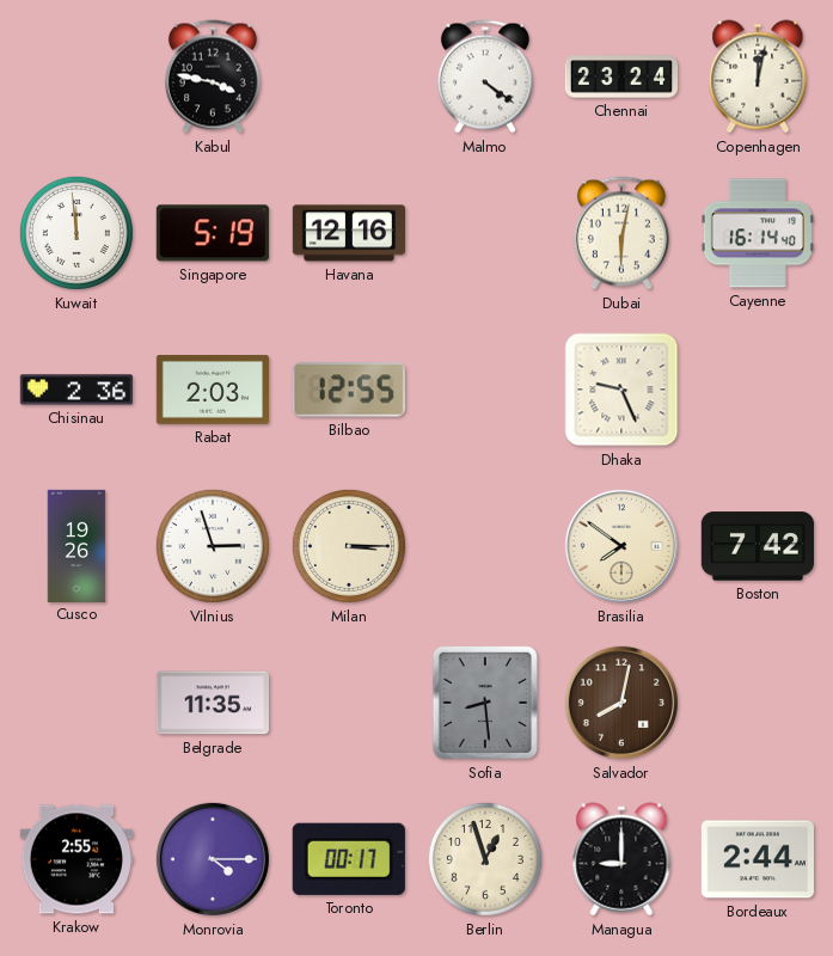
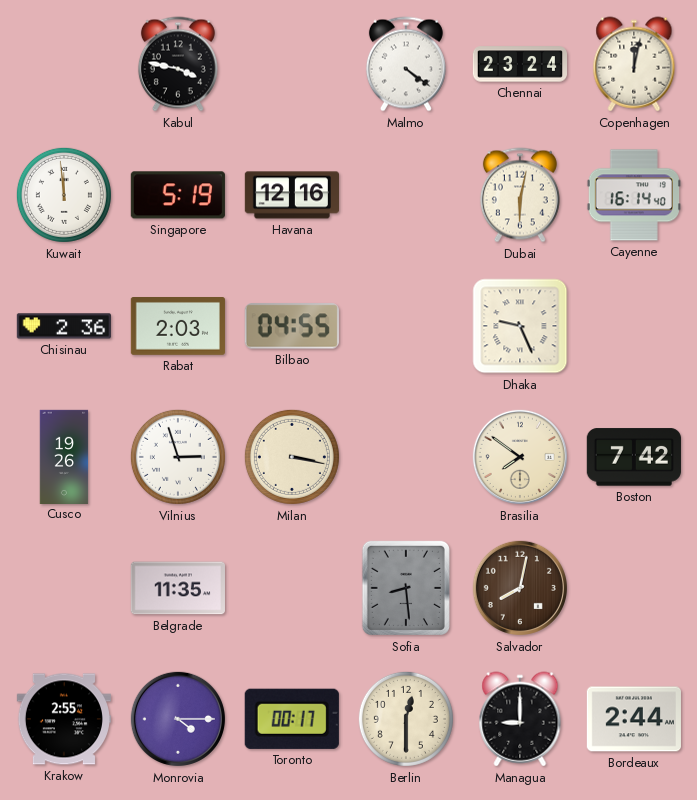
Bilbao: 12:55 -> 04:55 (292, 326)
Milan: 3:15 -> 3:17 (292, 457)
Berlin: 12:57 -> 12:30 (406, 719)
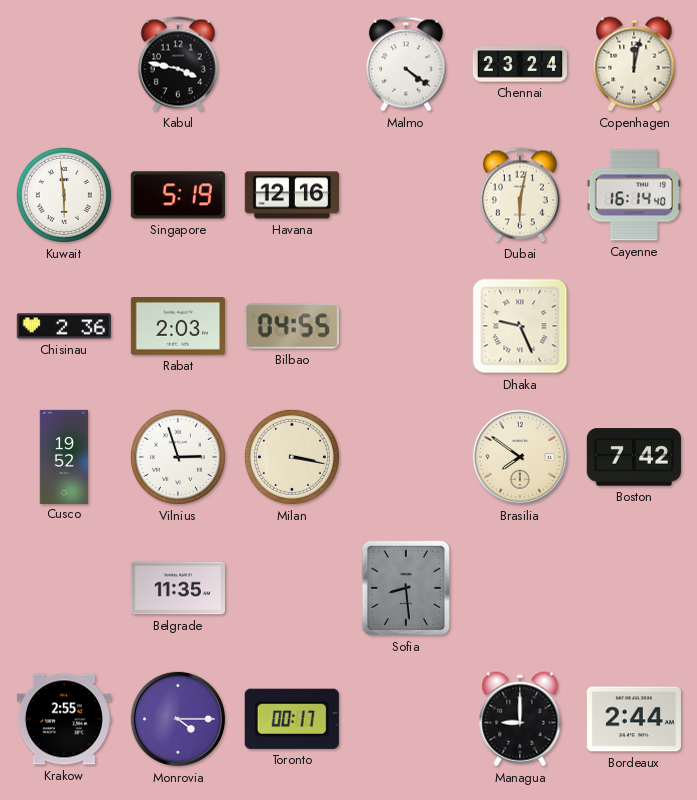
Kuwait: 11:59 -> 5:59 (64, 195)
Cusco: 19:26 -> 19:52 (64, 456)
Salvador: 8:02 -> none (520, 588)
Berlin: 12:30 -> none (406, 719)
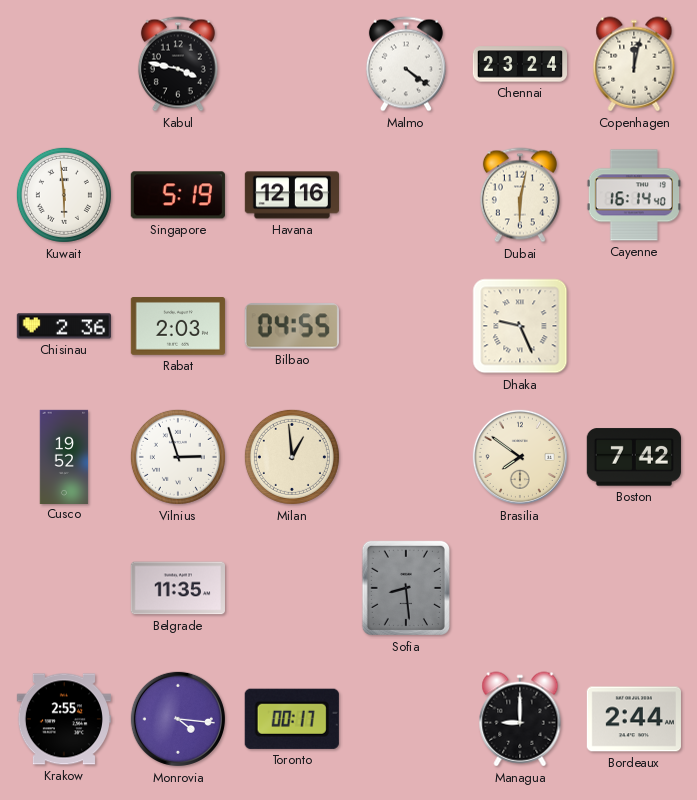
Milan: 3:17 -> 12:59 (292, 457)
Monrovia: 4:15 -> 4:16 (178, 719)
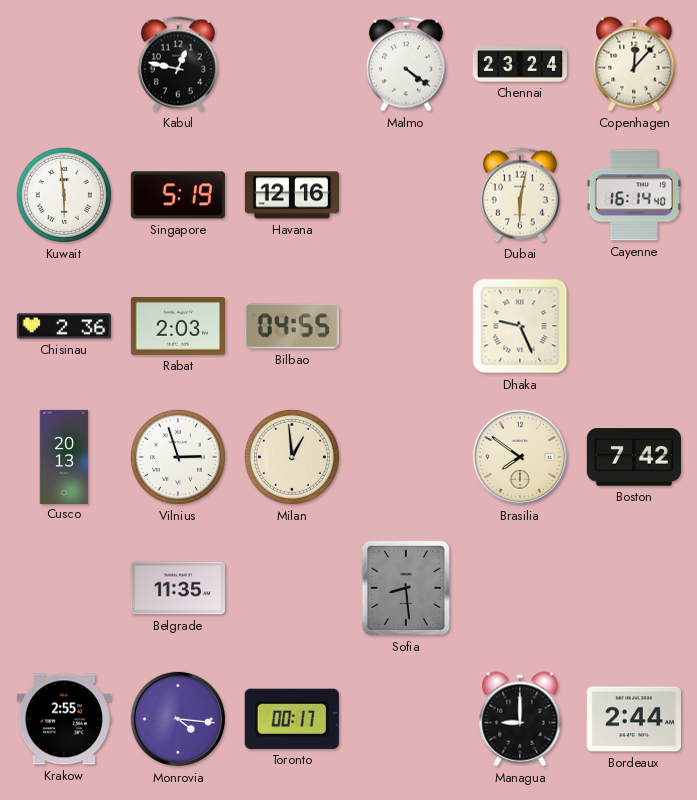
Kabul: 3:47 -> 12:47 (178, 64)
Copenhagen: 12:02 -> 12:07 (634, 64)
Cusco: 19:52 -> 20:13 (64, 456)
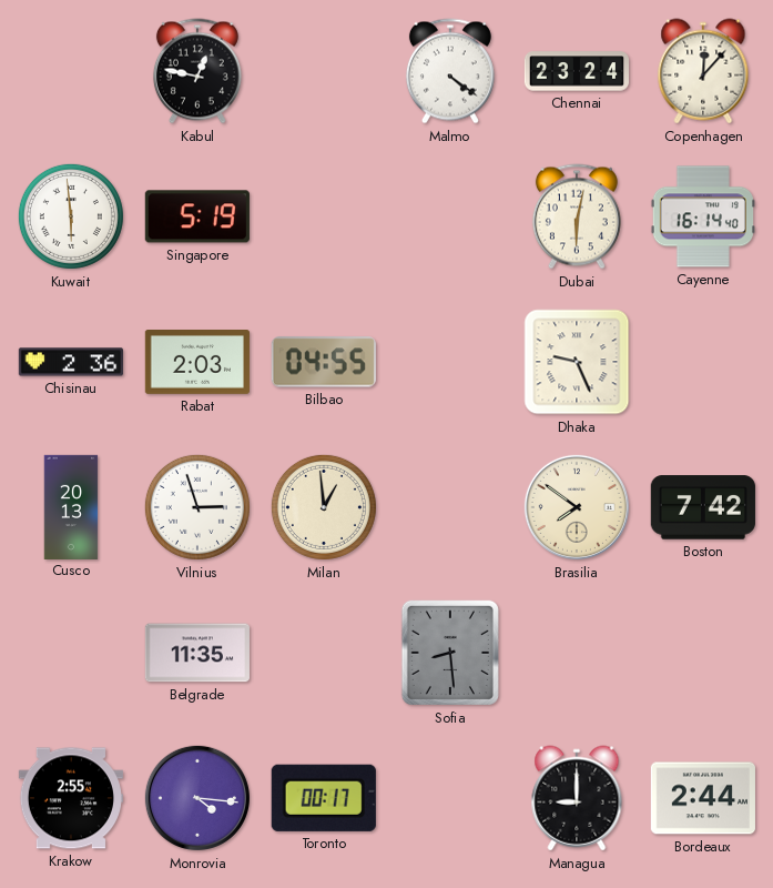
Havana: 12:16 -> none (291, 195)
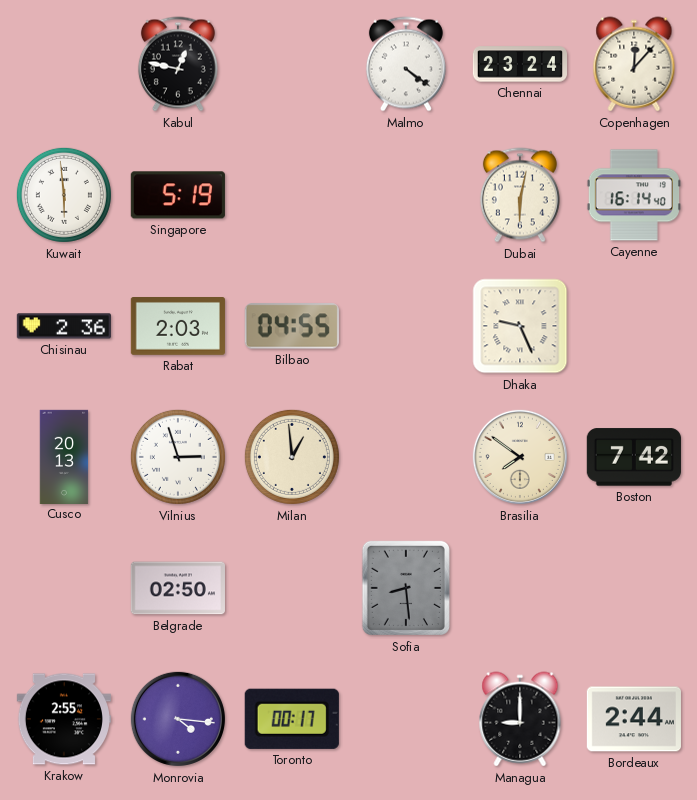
Belgrade: 11:35 -> 02:50 (178, 588)
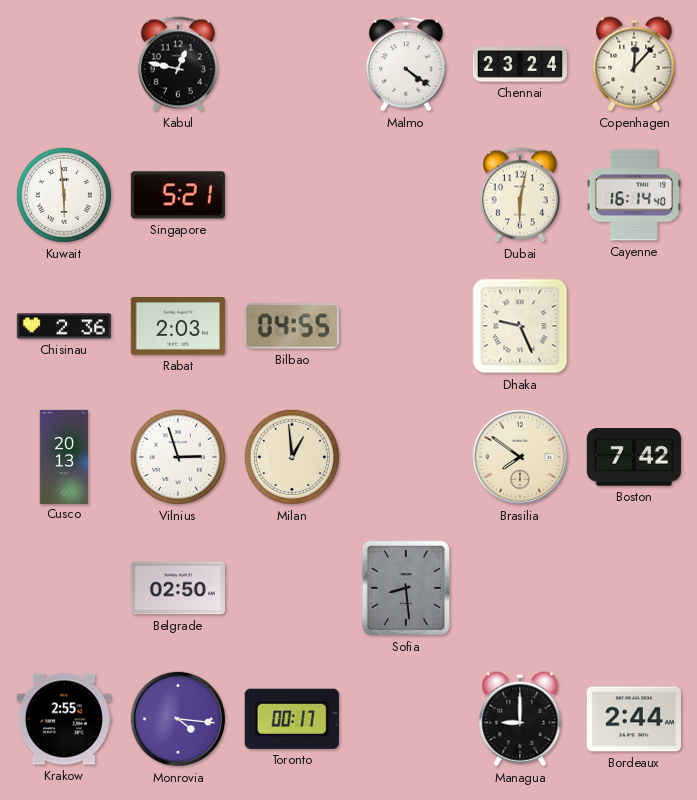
Singapore: 5:19 -> 5:21 (178, 195)
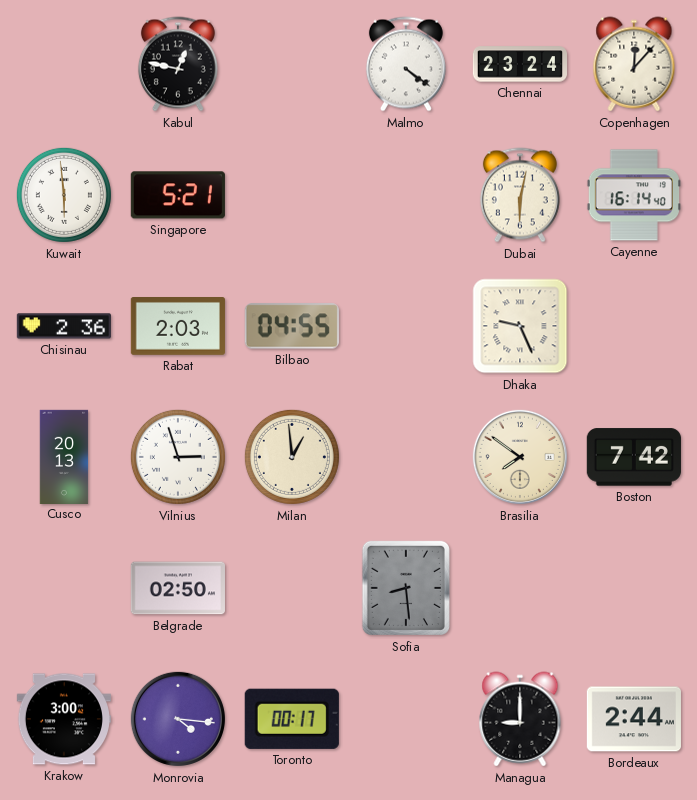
Krakow: 2:55 -> 3:00 (64, 719)
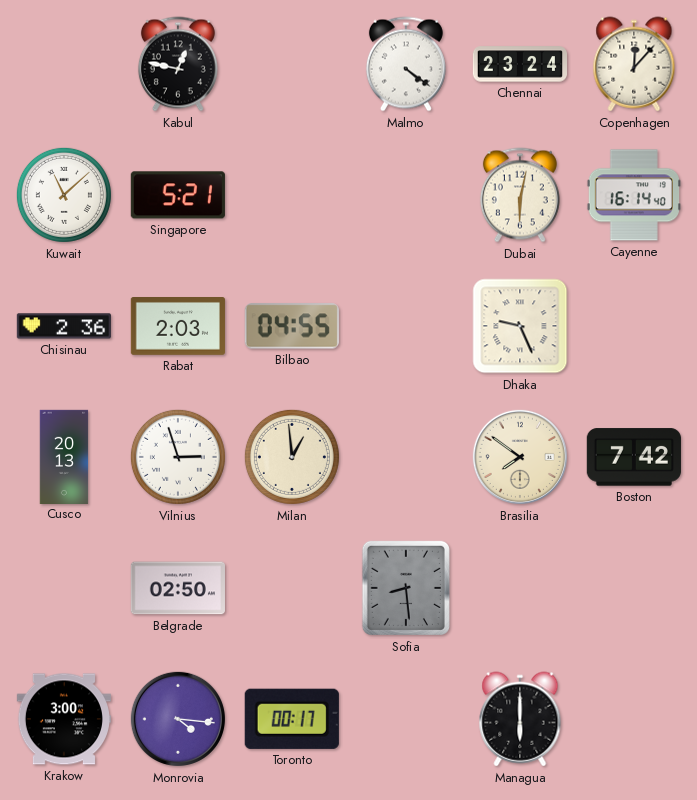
Kuwait: 5:59 -> 11:08 (64, 195)
Managua: 9:00 -> 6:00 (520, 719)
Bordeaux: 2:44 -> none (634, 719)
